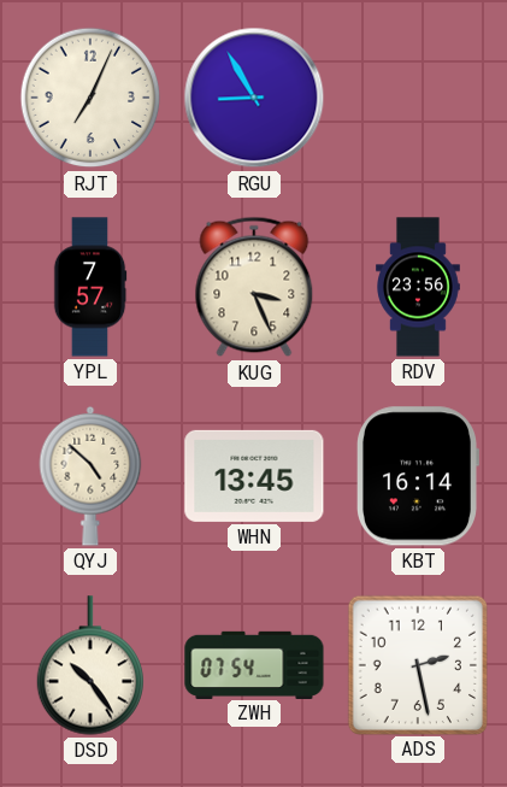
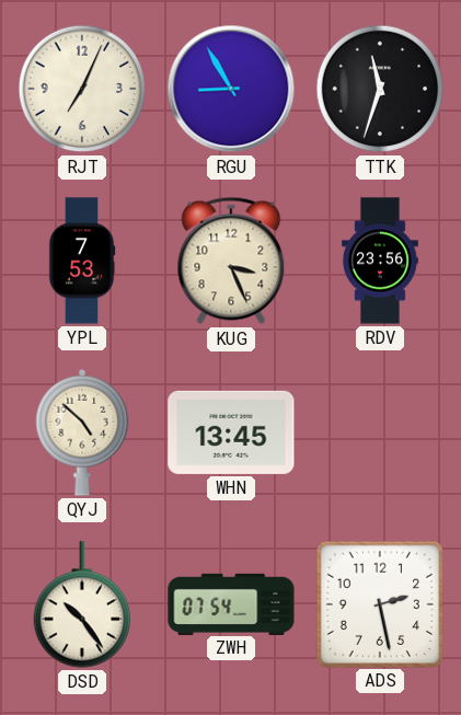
TTK: none -> 11:33 (380, 89)
YPL: 7:57 -> 7:53 (82, 261)
KBT: 16:14 -> none (417, 476)
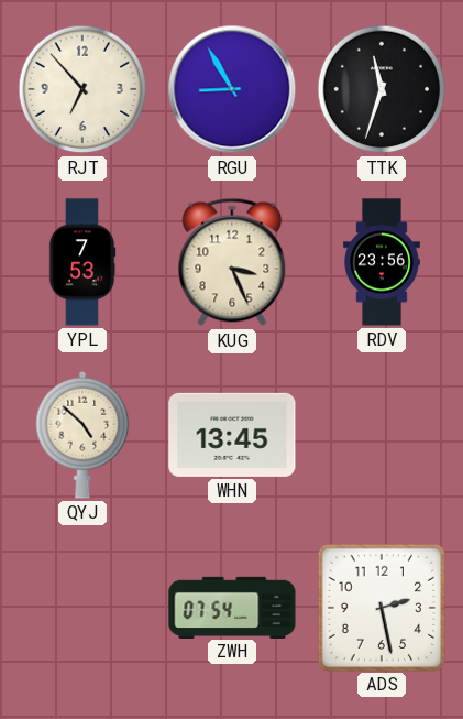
RJT: 7:04 -> 6:53 (82, 89)
DSD: 10:24 -> none (82, 604)
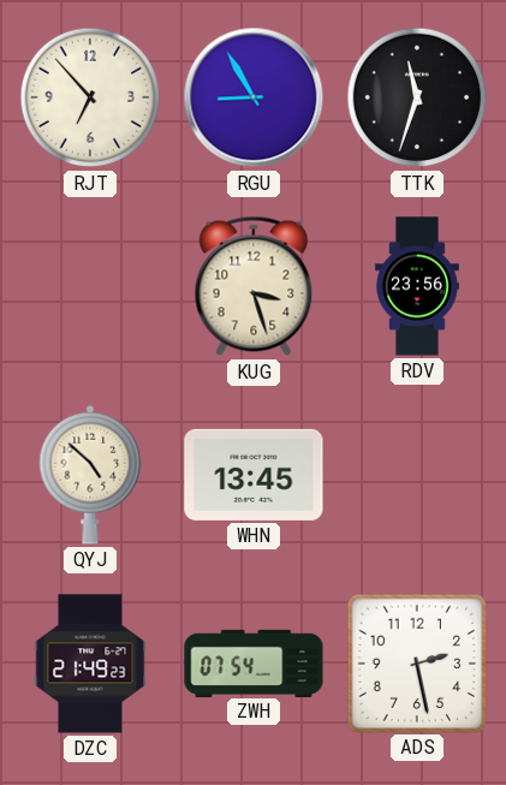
YPL: 7:53 -> none (82, 262)
KUG: 3:26 -> 3:27 (254, 286)
DZC: none -> 21:49 (90, 664)
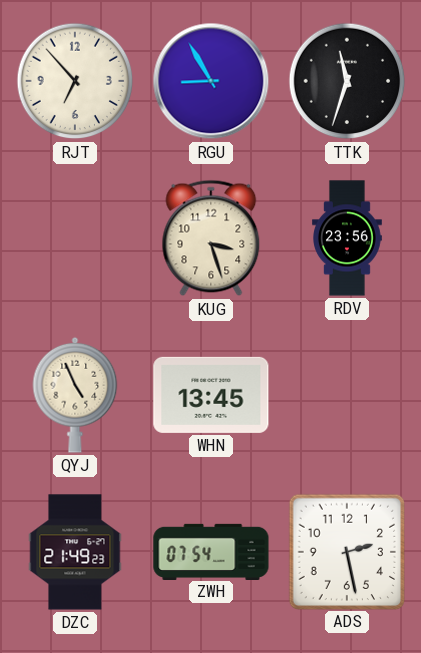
QYJ: 4:52 -> 4:56 (75, 395)
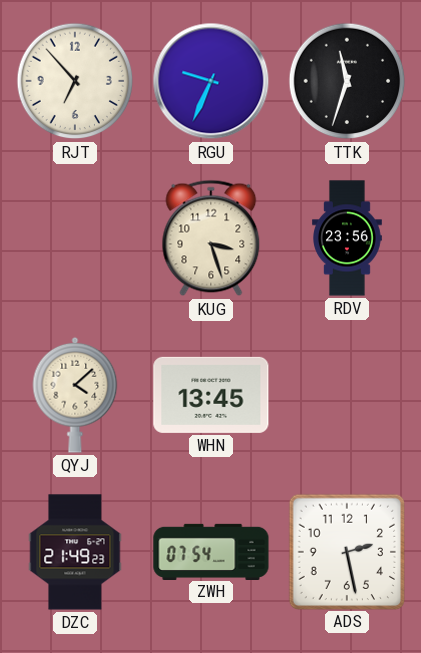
RGU: 8:55 -> 9:34 (211, 81)
QYJ: 4:56 -> 4:08 (75, 395)
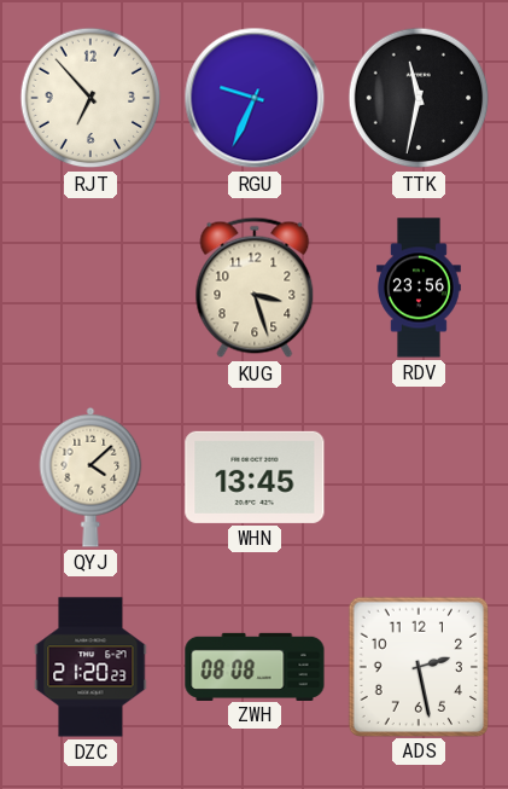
TTK: 11:33 -> 11:32 (419, 98)
DZC: 21:49 -> 21:20 (90, 667)
ZWH: 07:54 -> 08:08 (255, 666)
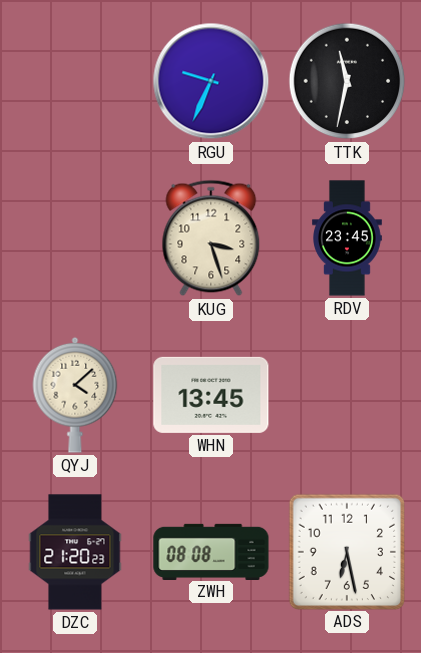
RJT: 6:53 -> none (90, 98)
RDV: 23:56 -> 23:45 (348, 238)
ADS: 2:28 -> 6:28 (346, 551)
